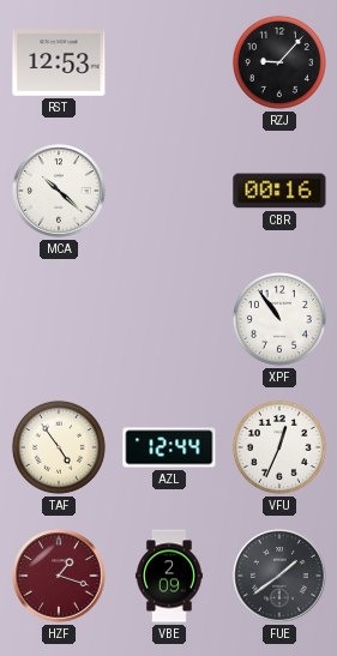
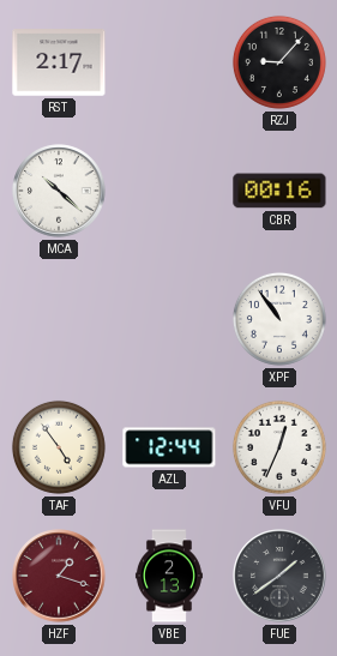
RST: 12:53 -> 2:17 (59, 62)
VBE: 2:09 -> 2:13 (169, 576)
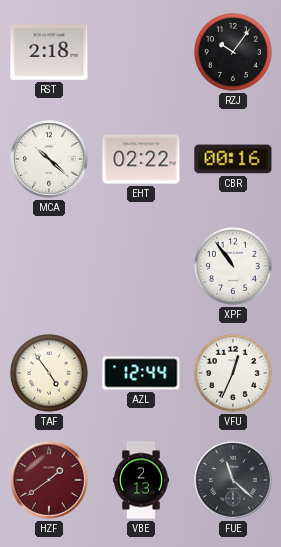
RST: 2:17 -> 2:18 (49, 52)
RZJ: 9:07 -> 10:06 (233, 52)
EHT: none -> 02:22 (141, 159)
HZF: 1:18 -> 1:39 (49, 480)
FUE: 1:39 -> 11:22 (233, 480)
